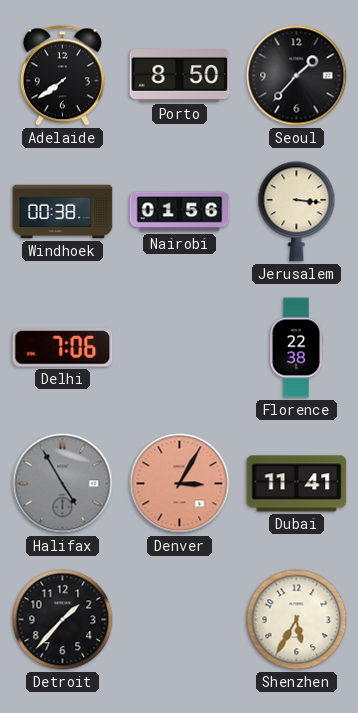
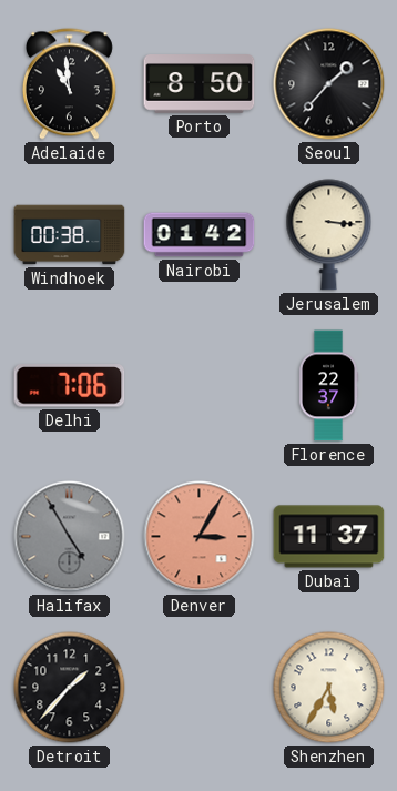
Adelaide: 7:39 -> 10:59 (69, 84)
Nairobi: 01:56 -> 01:42 (200, 235)
Florence: 22:38 -> 22:37 (328, 386)
Dubai: 11:41 -> 11:37 (329, 537)
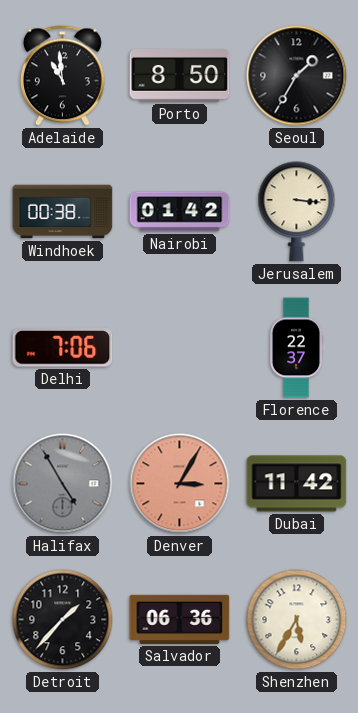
Seoul: 1:37 -> 1:35 (297, 76)
Dubai: 11:37 -> 11:42 (297, 484)
Salvador: none -> 06:36 (180, 619)
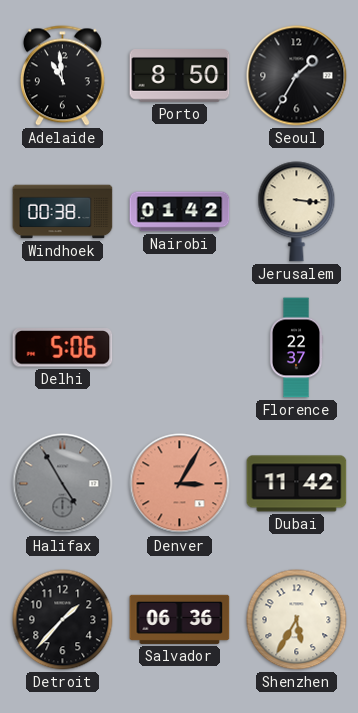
Delhi: 7:06 -> 5:06 (63, 348)
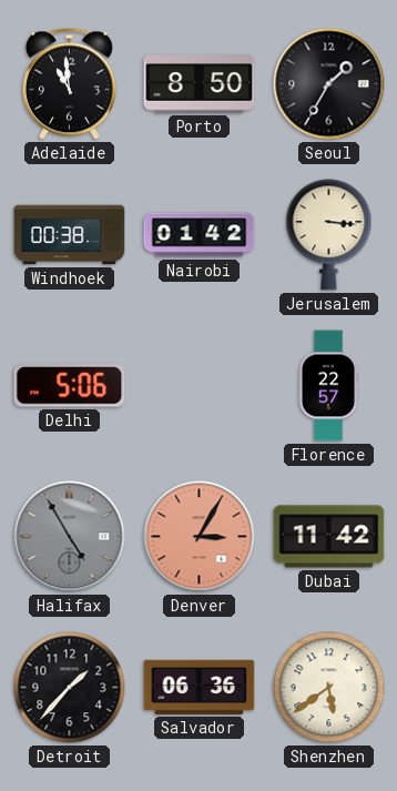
Florence: 22:37 -> 22:57 (328, 386)
Shenzhen: 5:35 -> 5:39 (329, 688)
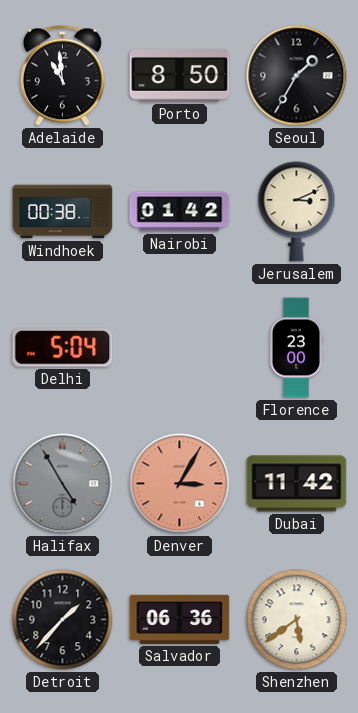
Jerusalem: 3:16 -> 3:11 (297, 212)
Delhi: 5:06 -> 5:04 (63, 348)
Florence: 22:57 -> 23:00 (296, 348)
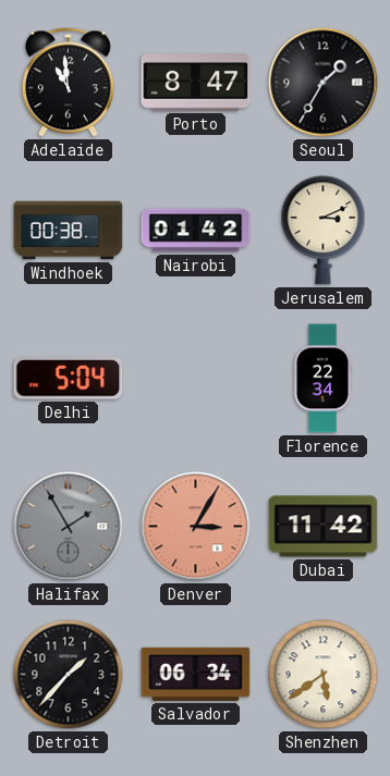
Porto: 8:50 -> 8:47 (196, 83)
Florence: 23:00 -> 22:34 (322, 379)
Halifax: 4:55 -> 1:55 (69, 527)
Salvador: 06:36 -> 06:34 (196, 674)
